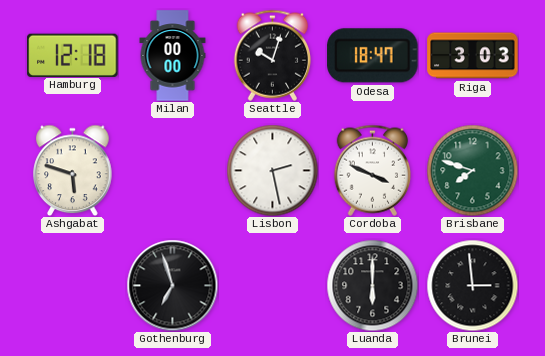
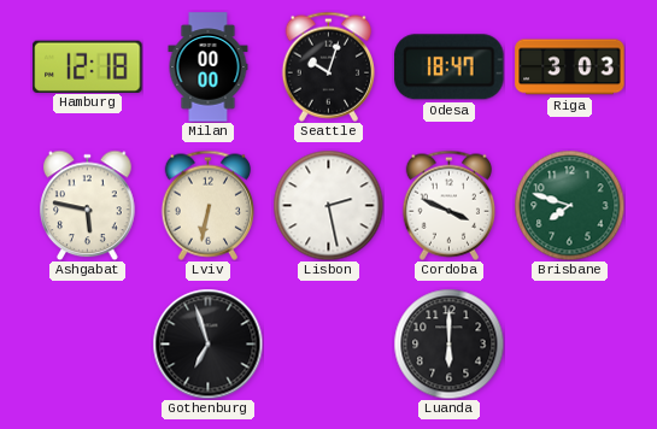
Ashgabat: 5:48 -> 5:47 (88, 205)
Lviv: none -> 6:32 (207, 205)
Brunei: 2:59 -> none (472, 285)
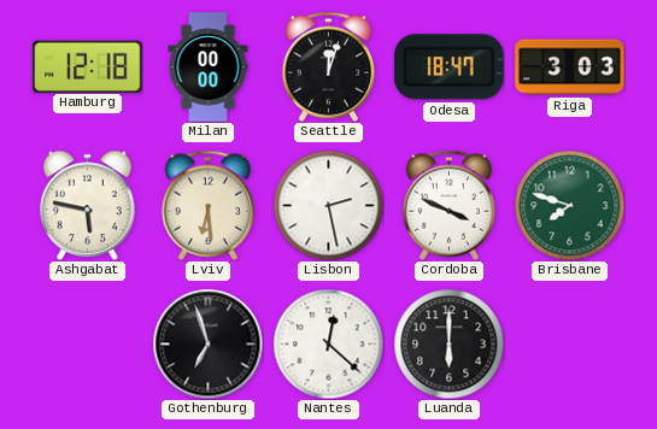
Seattle: 10:03 -> 12:03 (328, 66)
Lviv: 6:32 -> 6:29 (207, 205)
Nantes: none -> 12:22 (328, 343)
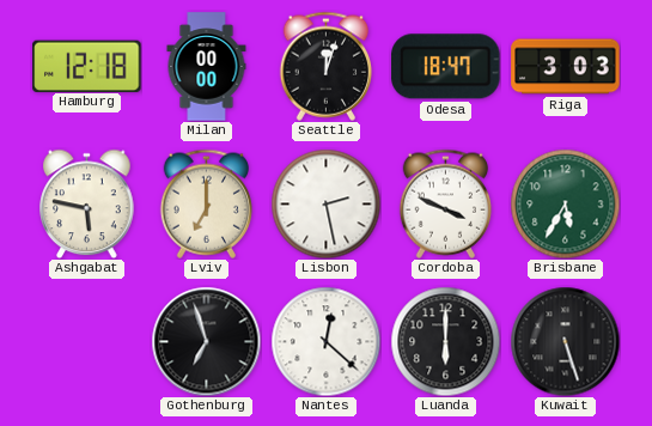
Lviv: 6:29 -> 7:00 (206, 203)
Brisbane: 7:48 -> 5:35 (565, 203)
Kuwait: none -> 5:27 (565, 341)
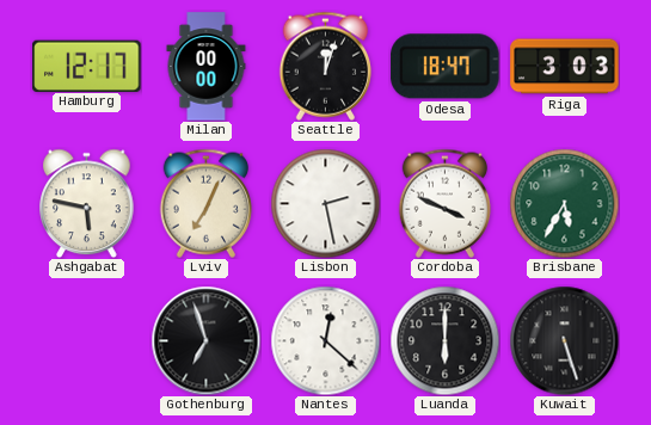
Hamburg: 12:18 -> 12:17 (87, 66)
Lviv: 7:00 -> 7:04 (205, 203)
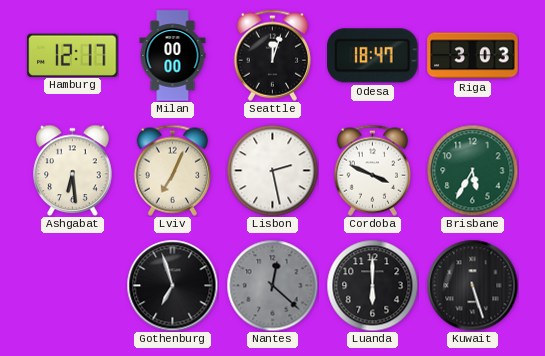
Ashgabat: 5:47 -> 6:29 (73, 170)
Nantes dial: white -> grey (272, 285)
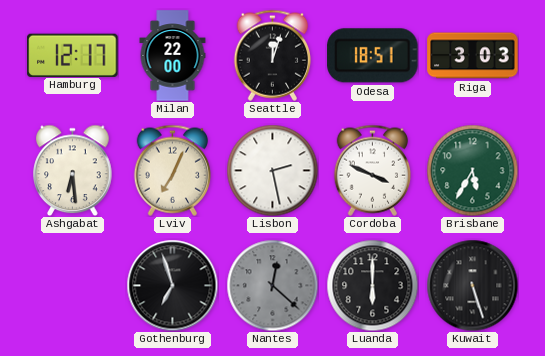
Milan: 00:00 -> 22:00 (173, 56)
Odesa: 18:47 -> 18:51 (373, 56)
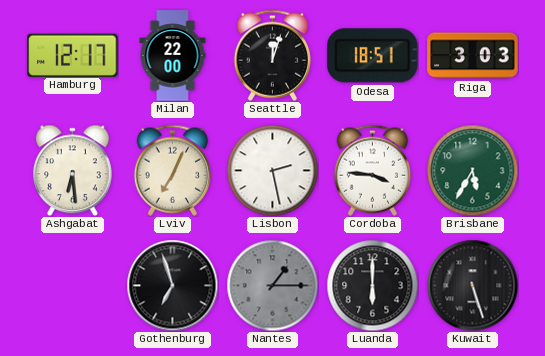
Cordoba: 3:49 -> 3:46 (372, 170)
Nantes: 12:22 -> 1:15 (272, 285)
